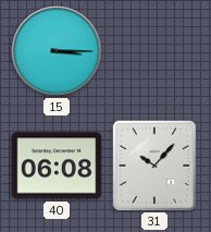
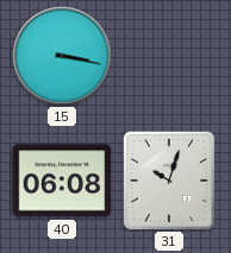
15: 3:15 -> 3:17 (62, 56)
31: 10:07 -> 10:03 (169, 181)
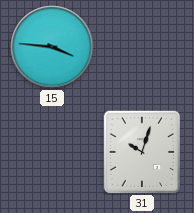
15: 3:17 -> 3:46 (52, 47)
40: 06:08 -> none (62, 181)
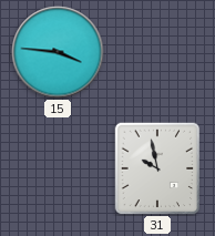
31: 10:03 -> 9:58 (157, 168)
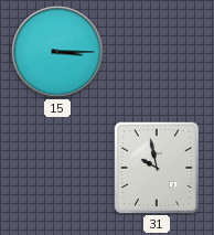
15: 3:46 -> 3:15 (57, 52)
